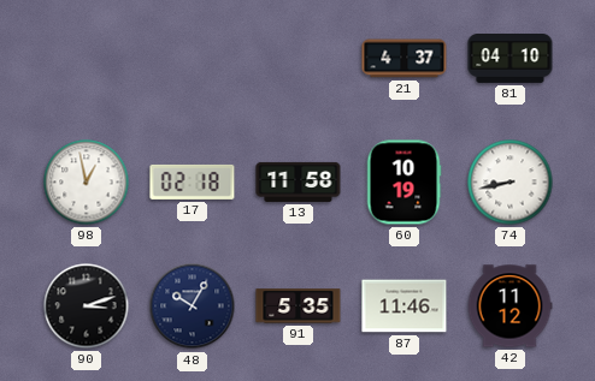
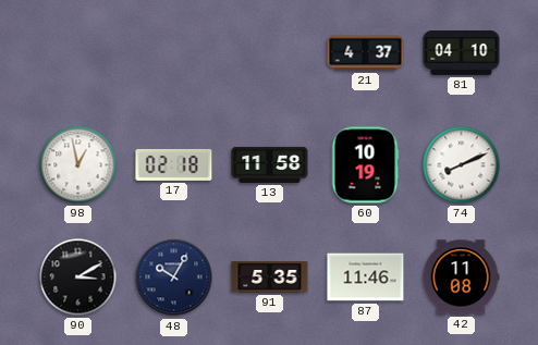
74: 8:43 -> 8:11 (462, 165)
90: 3:12 -> 3:10 (78, 278)
42: 11:12 -> 11:08 (461, 278)
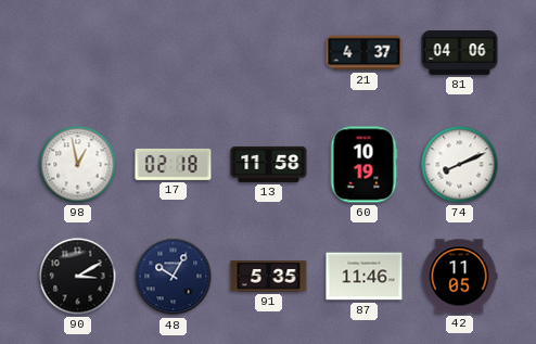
81: 04:10 -> 04:06 (460, 53)
42: 11:08 -> 11:05 (459, 277)
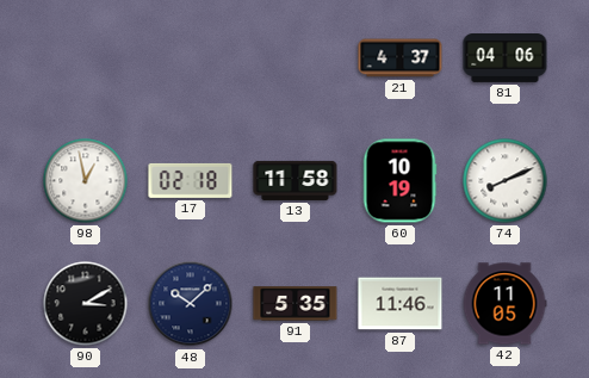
48: 10:05 -> 10:08 (191, 304)
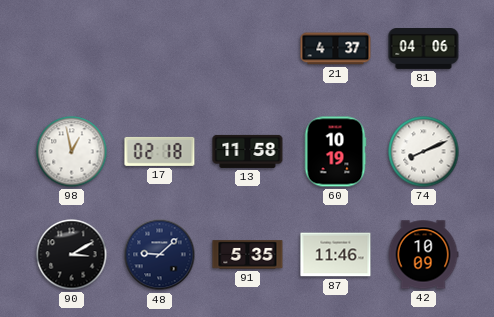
48: 10:08 -> 9:08 (160, 255)
42: 11:05 -> 10:09 (423, 255)
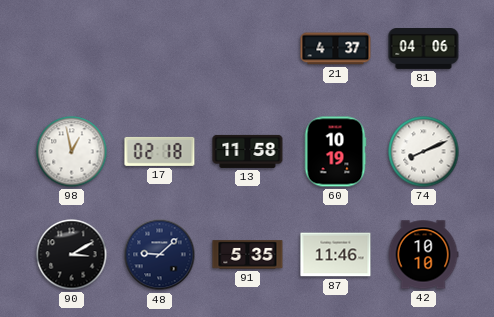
42: 10:09 -> 10:10 (423, 255)
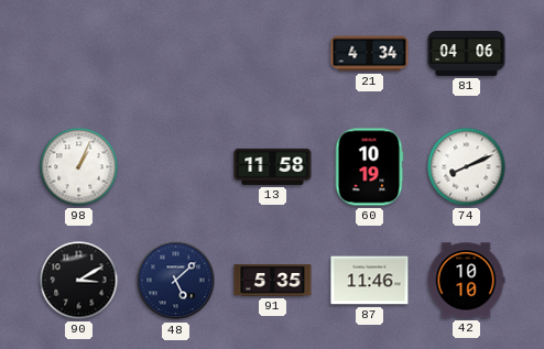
21: 4:37 -> 4:34 (370, 54)
98: 12:58 -> 1:04 (79, 167)
17: 02:18 -> none (160, 151)
48: 9:08 -> 5:08 (176, 281)
